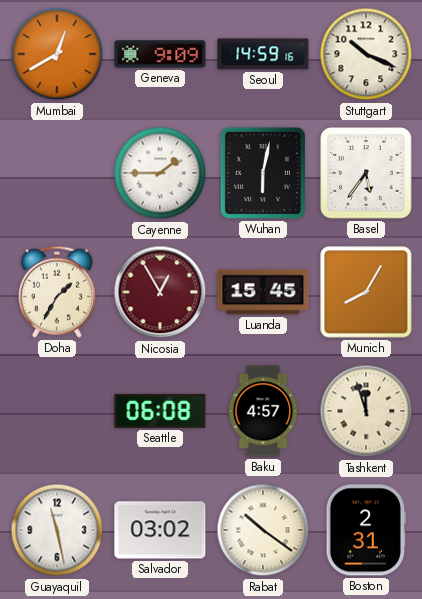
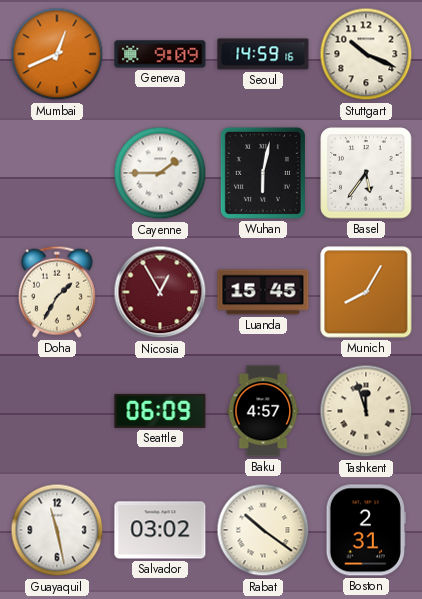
Mumbai: 12:40 -> 12:41 (57, 54)
Seattle: 06:08 -> 06:09 (160, 411)
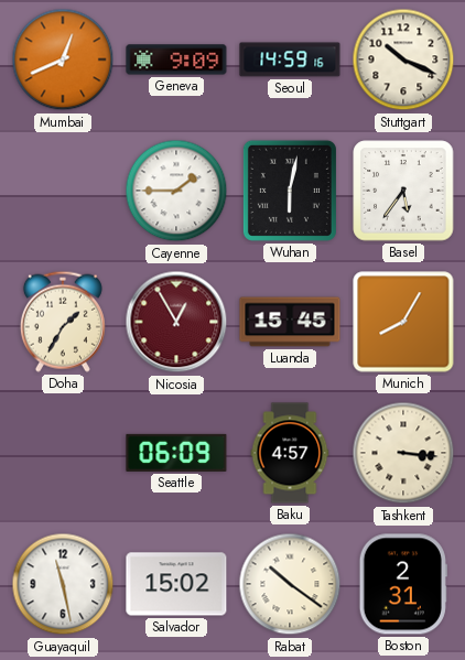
Tashkent: 11:57 -> 3:16 (403, 453)
Salvador: 03:02 -> 15:02 (176, 584)
